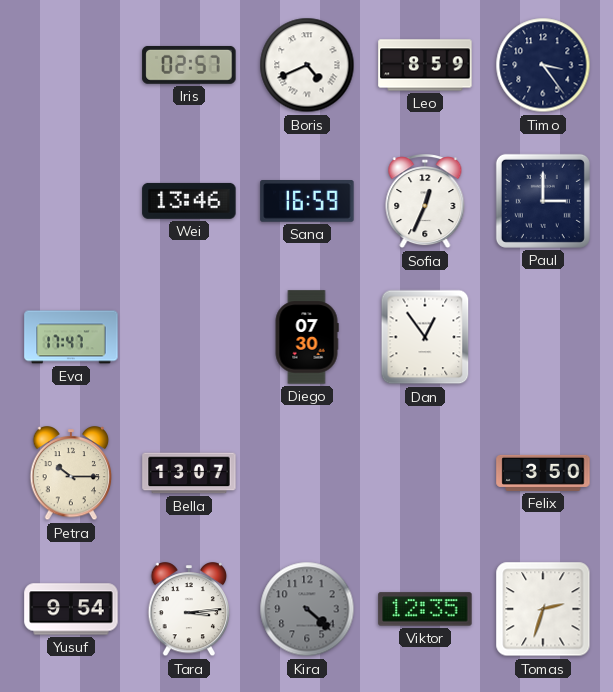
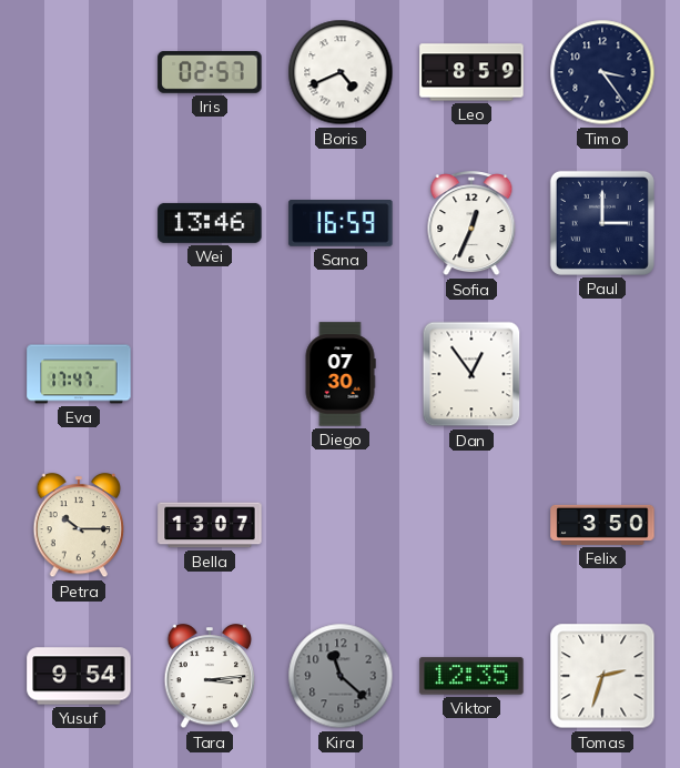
Kira: 4:22 -> 11:22 (341, 676)
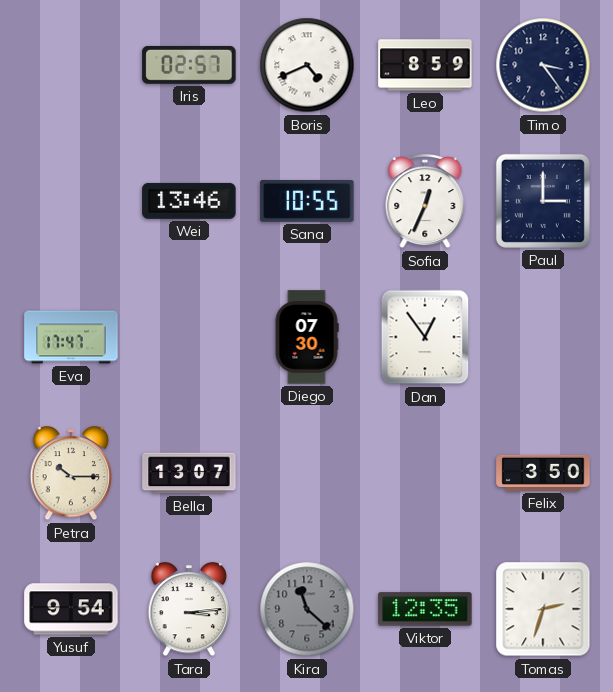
Sana: 16:59 -> 10:55 (307, 202)
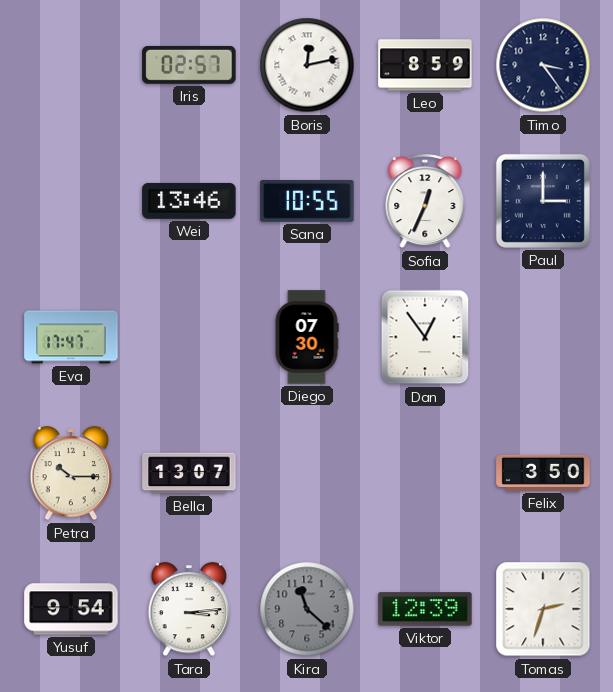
Boris: 4:41 -> 12:13 (307, 65)
Viktor: 12:35 -> 12:39 (425, 609)
